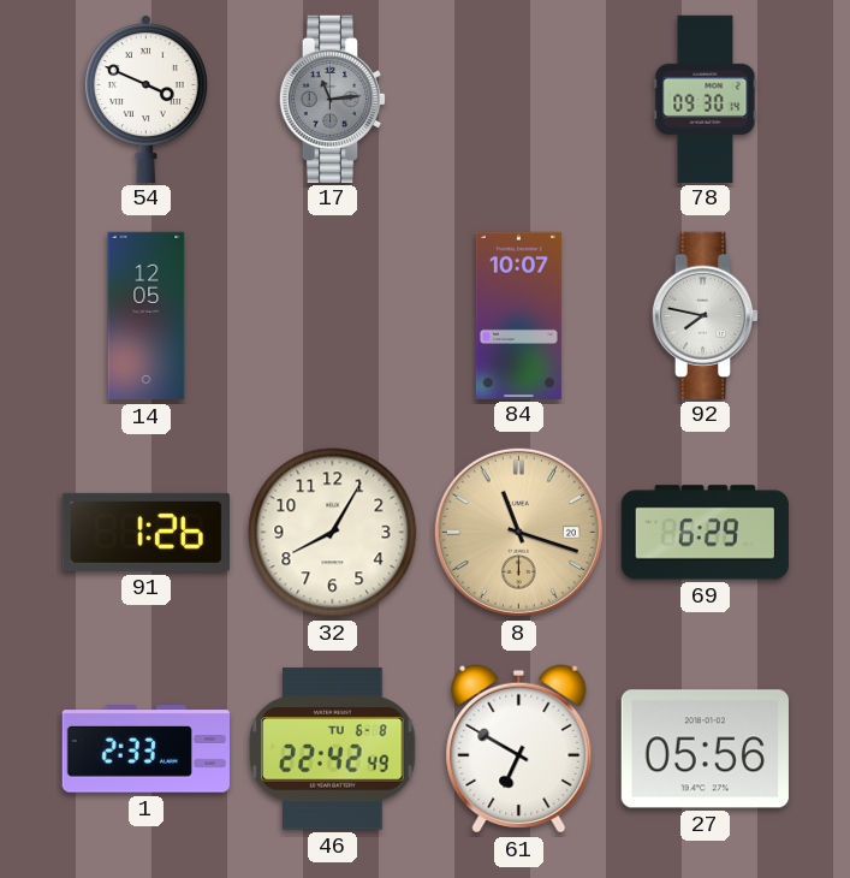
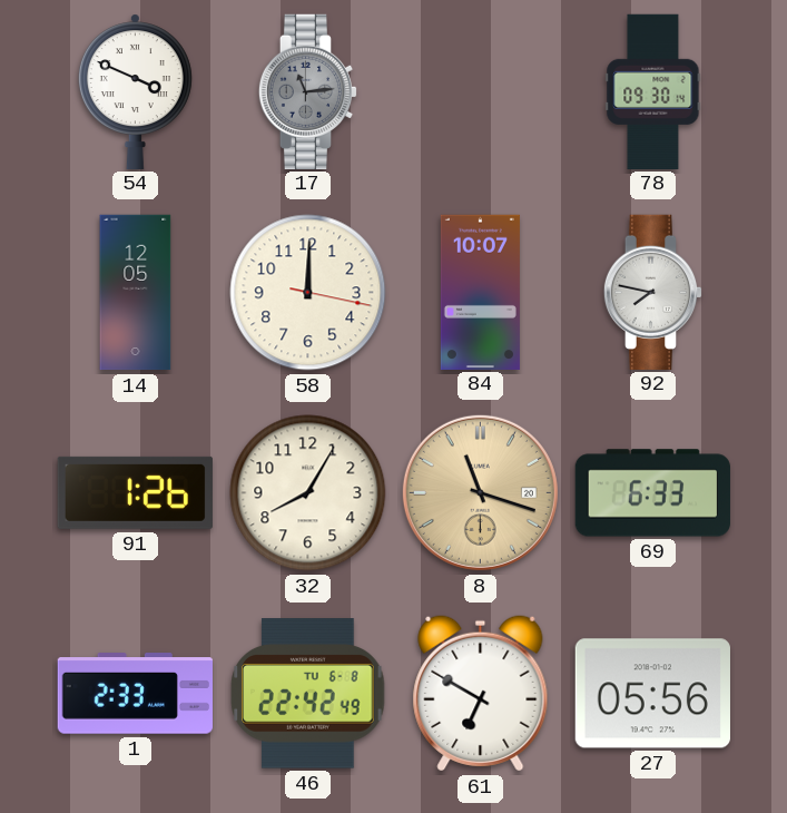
58: none -> 12:00 (308, 293)
69: 6:29 -> 6:33 (652, 493)
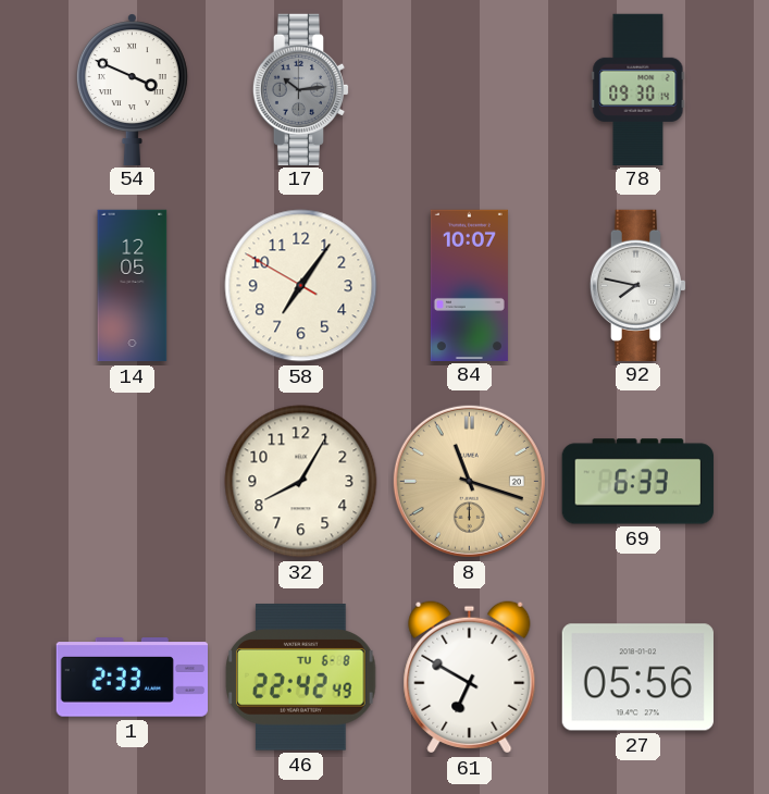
17: 11:14 -> 10:14 (301, 89)
58: 12:00 -> 7:05 (301, 286)
91: 1:26 -> none (135, 492)
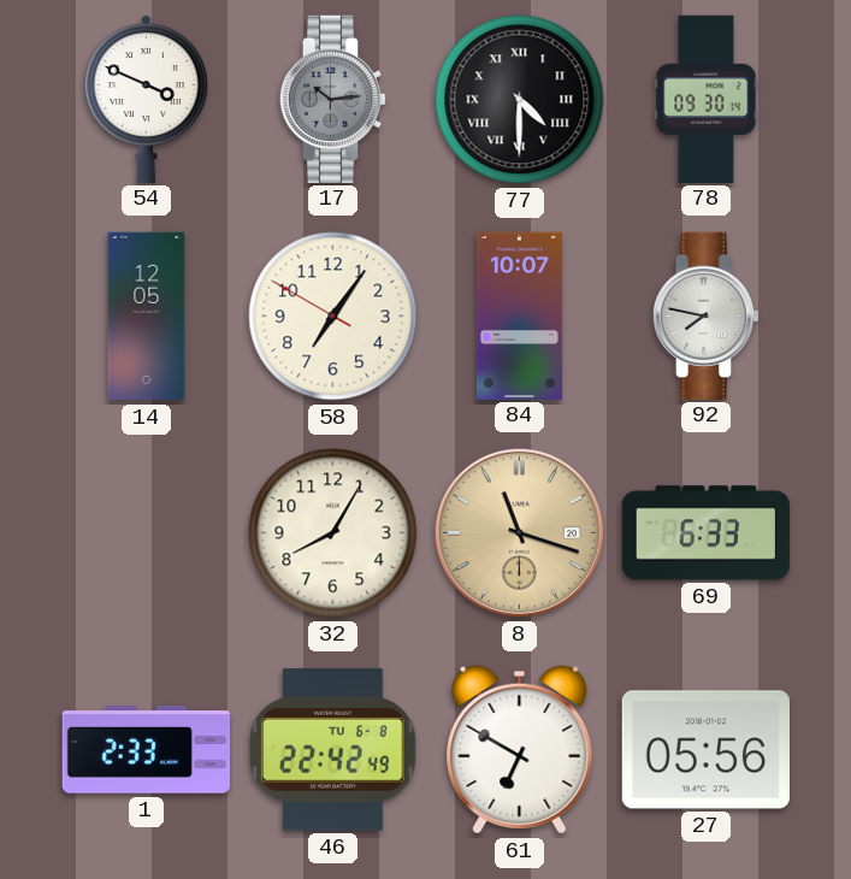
77: none -> 4:30 (520, 100)
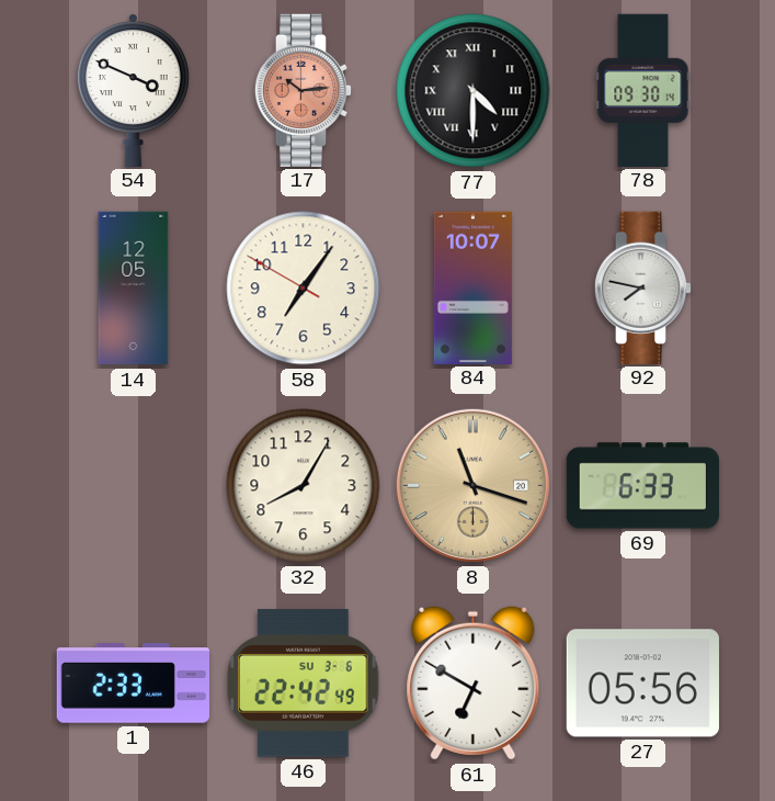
17 dial: grey -> salmon (304, 90)
46 date: TU 6-8 -> SU 3-6 (304, 684)
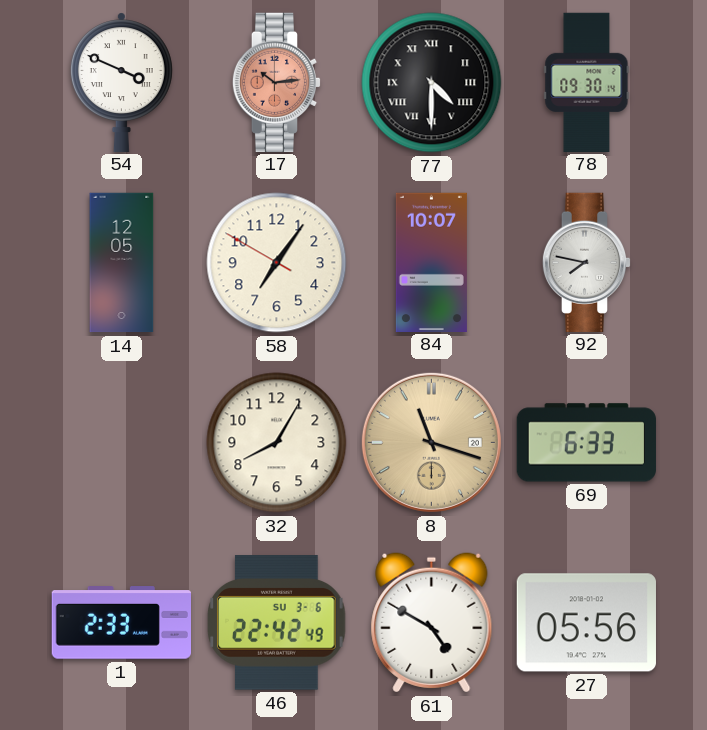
61: 6:50 -> 4:50 (432, 623)
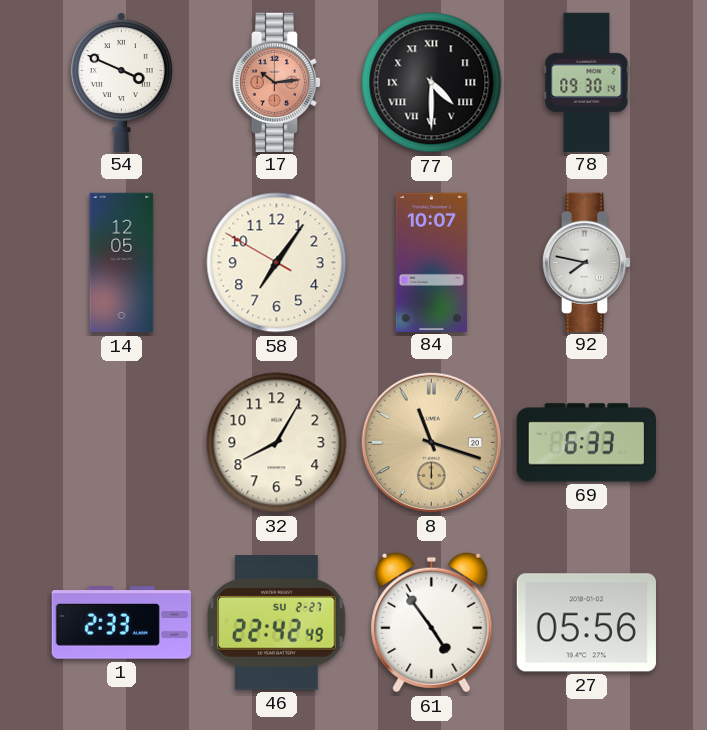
46 date: SU 3-6 -> SU 2-27 (277, 623)
61: 4:50 -> 4:54 (432, 623)
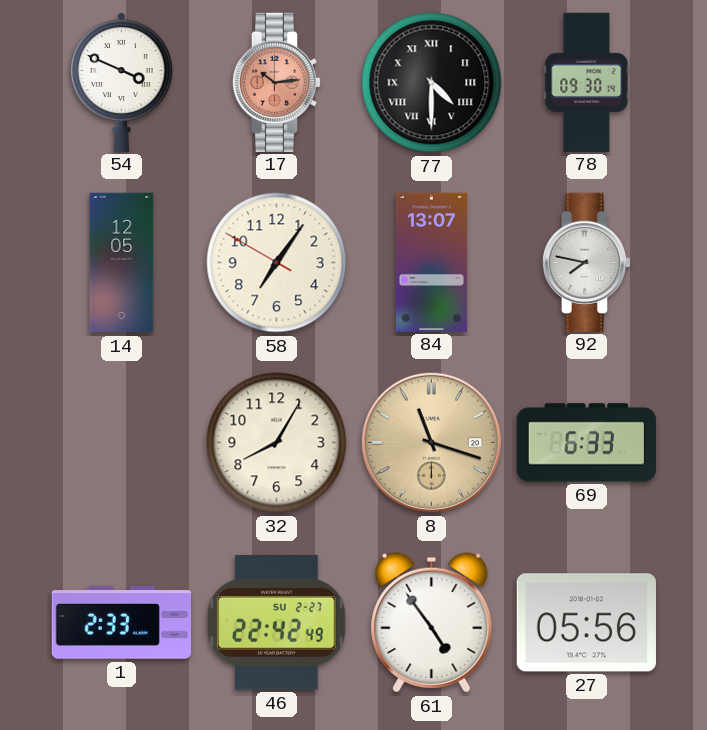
84: 10:07 -> 13:07 (431, 262)
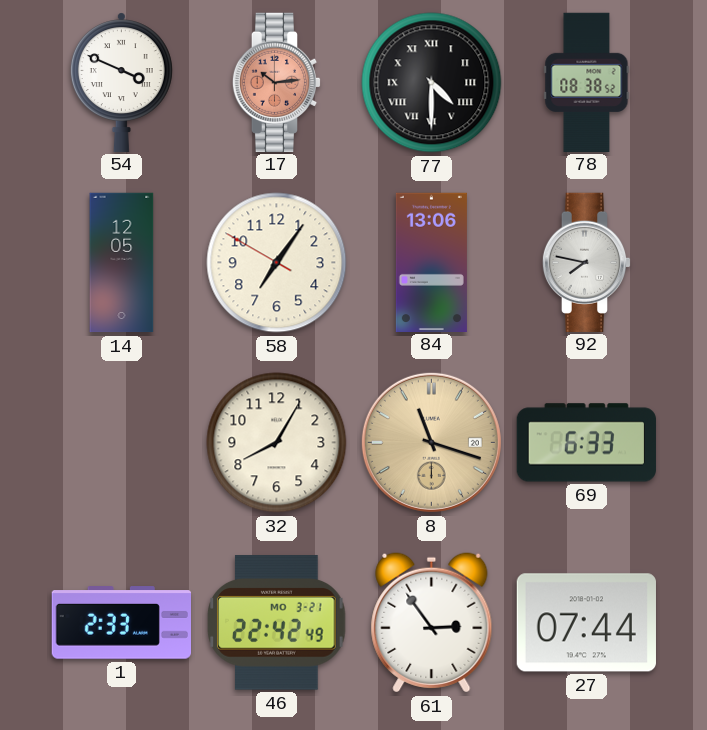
78: 09:30 -> 08:38 (587, 82)
84: 13:07 -> 13:06 (431, 262)
46 date: SU 2-27 -> MO 3-21 (277, 623)
61: 4:54 -> 2:54 (432, 623)
27: 05:56 -> 07:44 (586, 623)
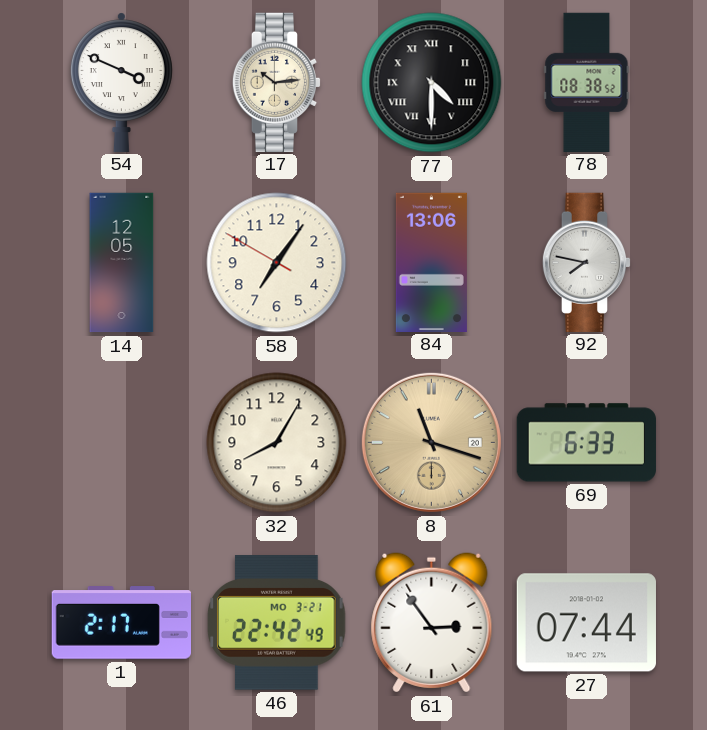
17 dial: salmon -> cream (277, 82)
1: 2:33 -> 2:17 (121, 623)
